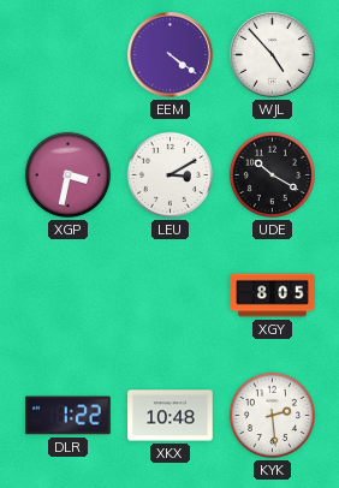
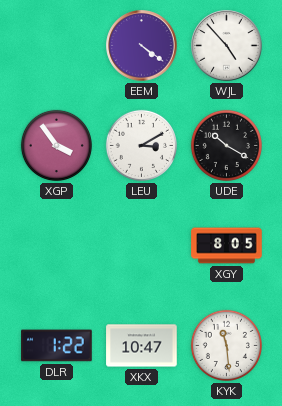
XGP: 3:32 -> 3:54 (56, 145)
XKX: 10:48 -> 10:47 (142, 346)
KYK: 2:29 -> 11:29 (226, 345)
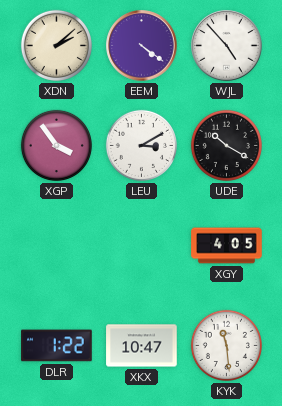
XDN: none -> 2:08 (56, 45)
XGY: 8:05 -> 4:05 (227, 246)
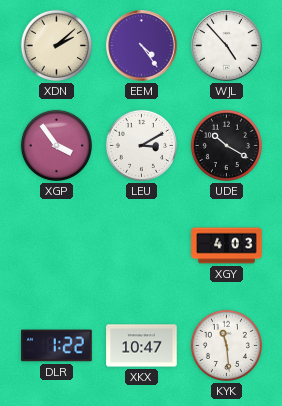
EEM: 4:21 -> 4:24 (142, 46)
XGY: 4:05 -> 4:03 (227, 246)
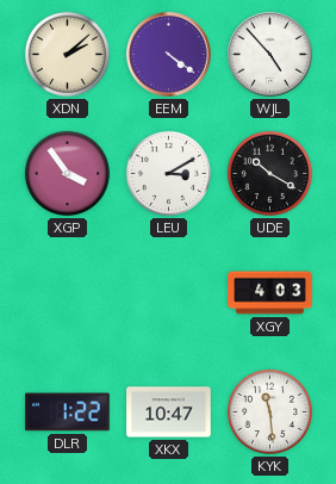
EEM: 4:24 -> 4:21 (169, 55)
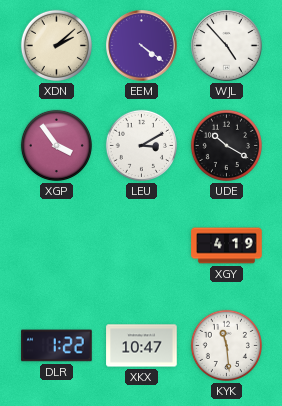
XGY: 4:03 -> 4:19 (227, 246)
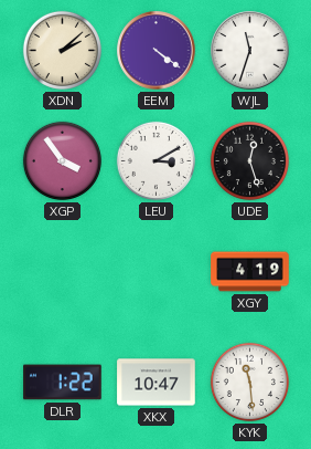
WJL: 4:53 -> 11:33 (250, 51)
UDE: 10:20 -> 12:27 (249, 160)
